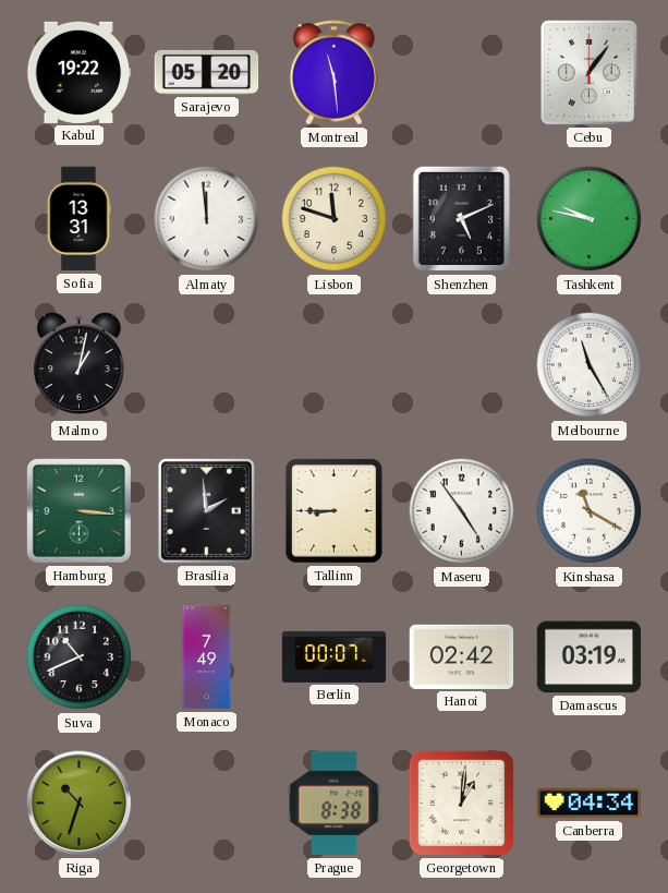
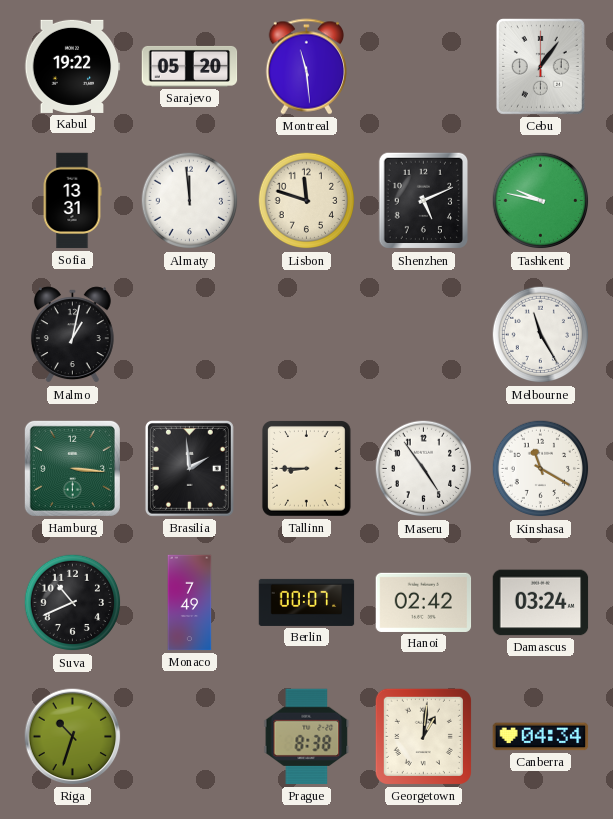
Damascus: 03:19 -> 03:24 (541, 603)
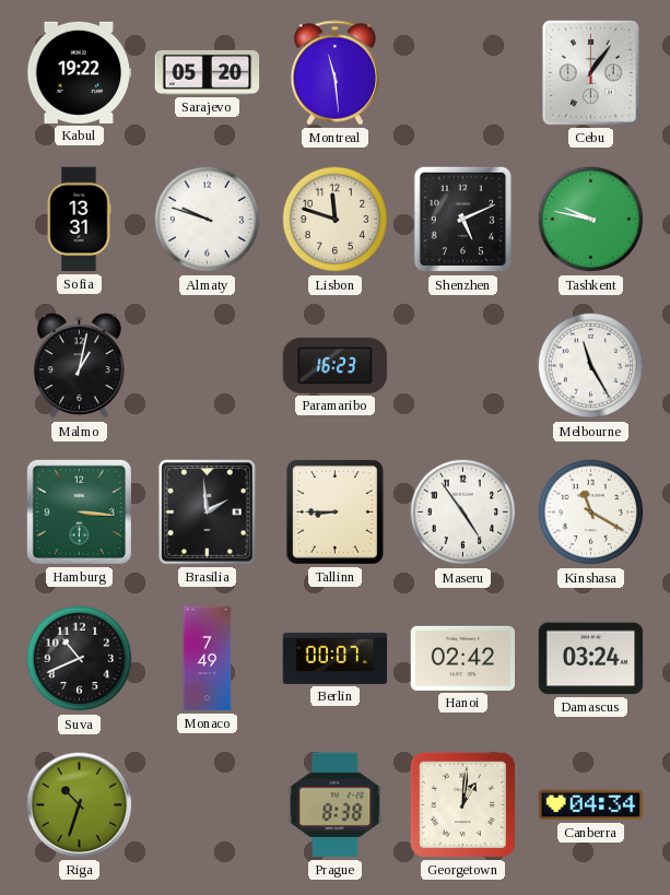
Almaty: 11:59 -> 9:48 (208, 220)
Paramaribo: none -> 16:23 (336, 365)
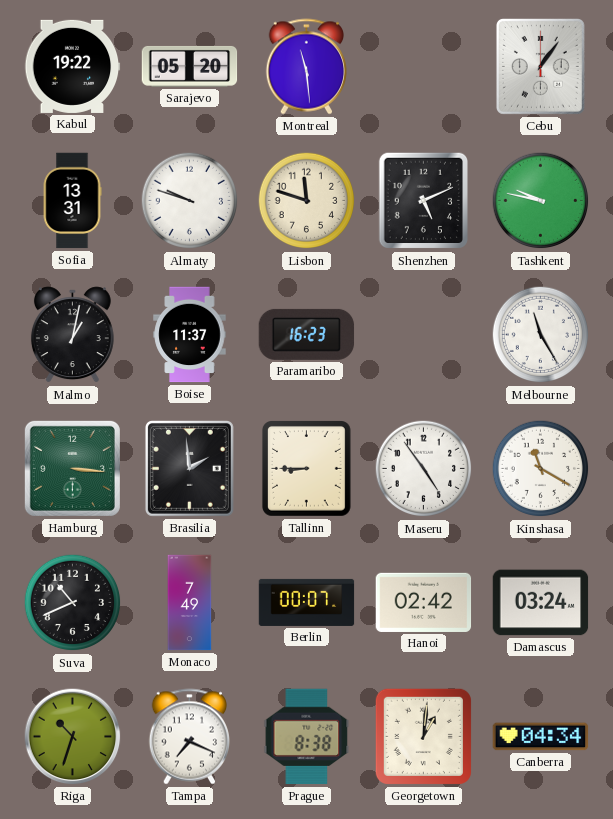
Boise: none -> 11:37 (190, 335)
Tampa: none -> 7:19 (190, 737)
